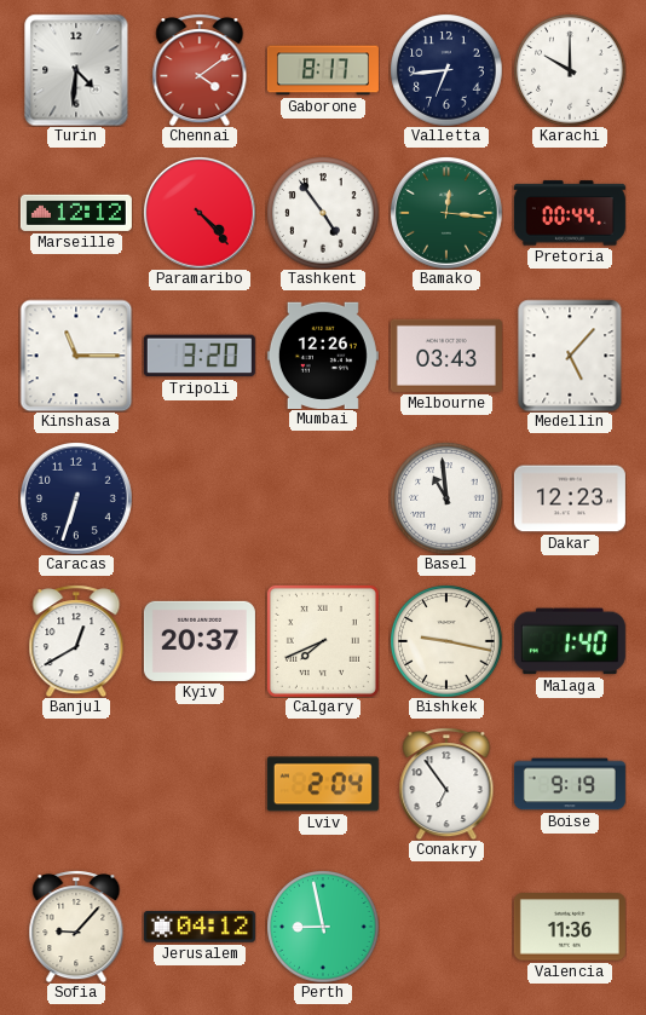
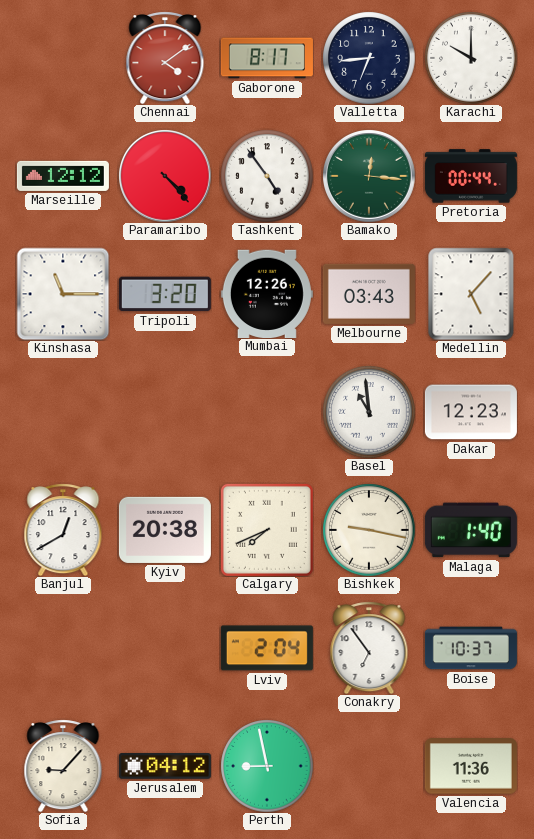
Turin: 4:31 -> none (76, 70)
Caracas: 6:33 -> none (76, 498)
Kyiv: 20:37 -> 20:38 (165, 530)
Boise: 9:19 -> 10:37 (471, 648)
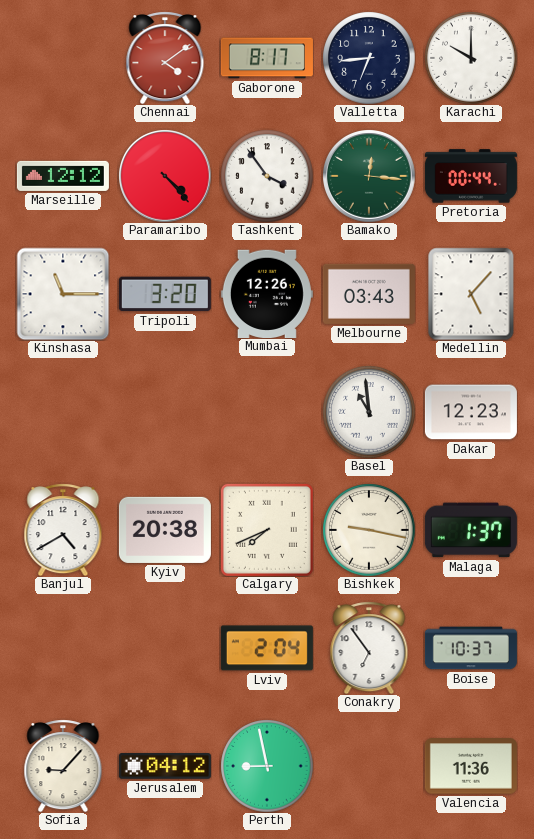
Tashkent: 4:54 -> 3:54 (267, 176)
Banjul: 12:40 -> 4:40 (63, 530)
Malaga: 1:40 -> 1:37 (471, 530)
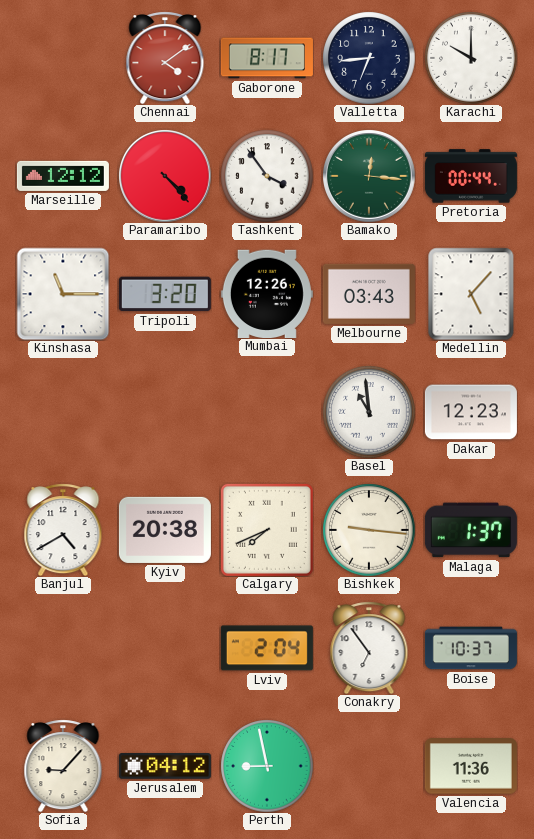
Bishkek: 9:17 -> 9:16 (369, 530)
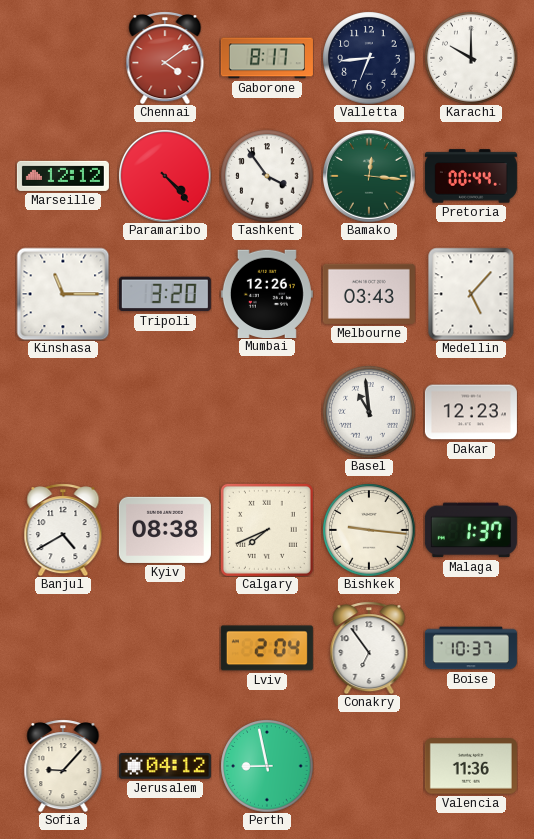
Kyiv: 20:38 -> 08:38 (165, 530)
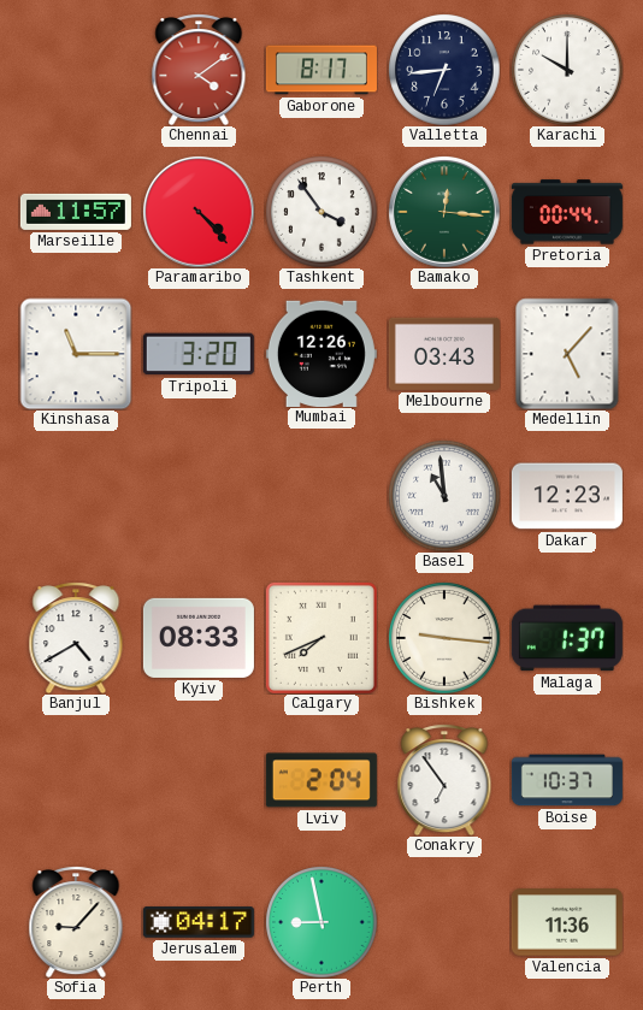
Marseille: 12:12 -> 11:57 (76, 212)
Kyiv: 08:38 -> 08:33 (199, 638)
Jerusalem: 04:12 -> 04:17 (199, 922)
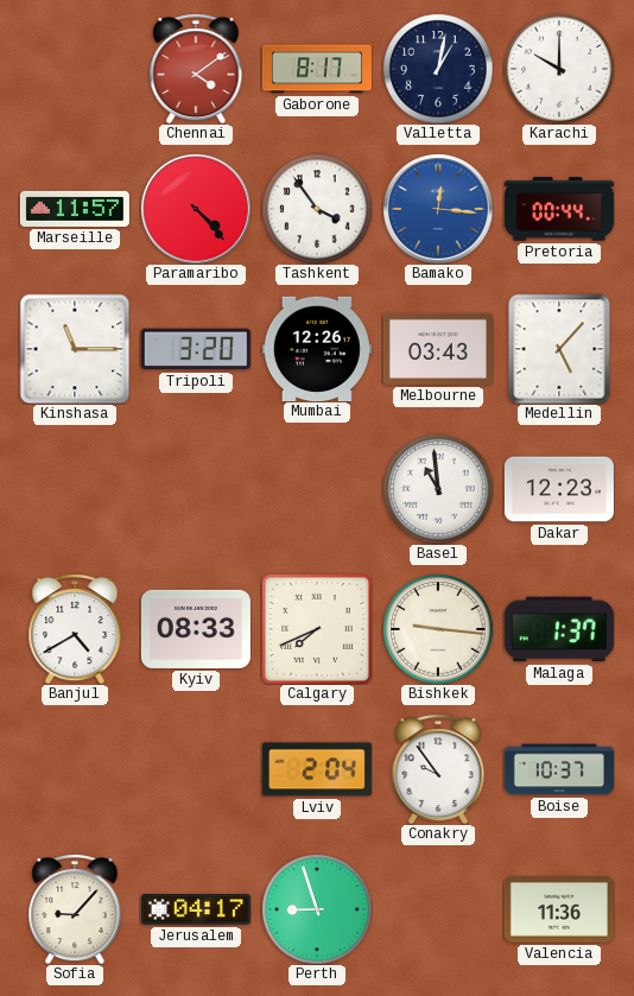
Valletta: 6:44 -> 1:02 (438, 69)
Bamako dial: green -> blue (438, 209)
Conakry: 6:54 -> 9:54 (438, 769)
Perth: 8:58 -> 8:57 (317, 909)
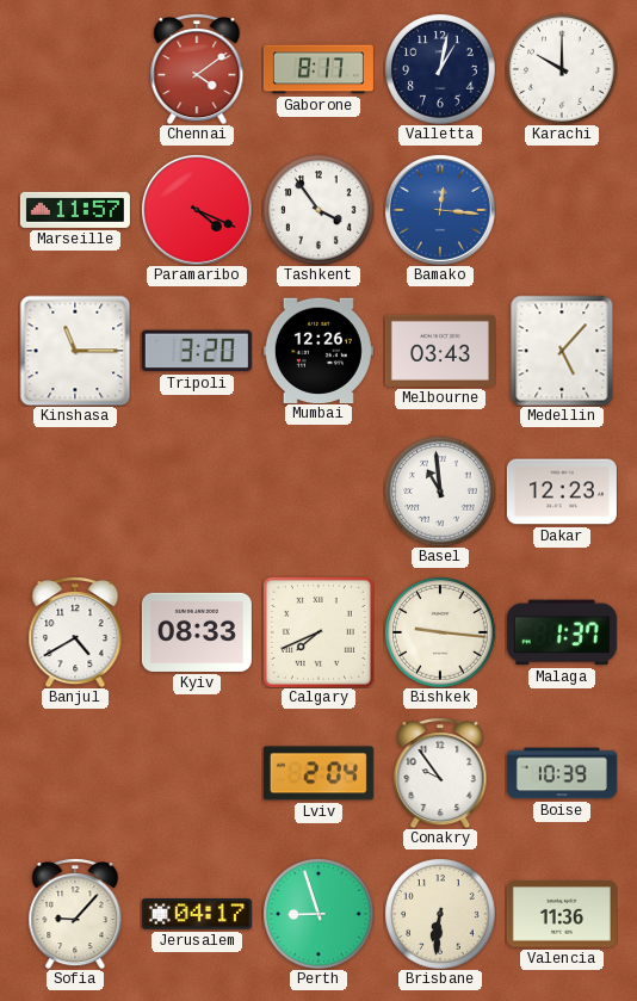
Paramaribo: 4:23 -> 4:19 (197, 210)
Pretoria: 00:44 -> none (559, 209)
Boise: 10:37 -> 10:39 (562, 773)
Brisbane: none -> 6:31 (440, 914)
